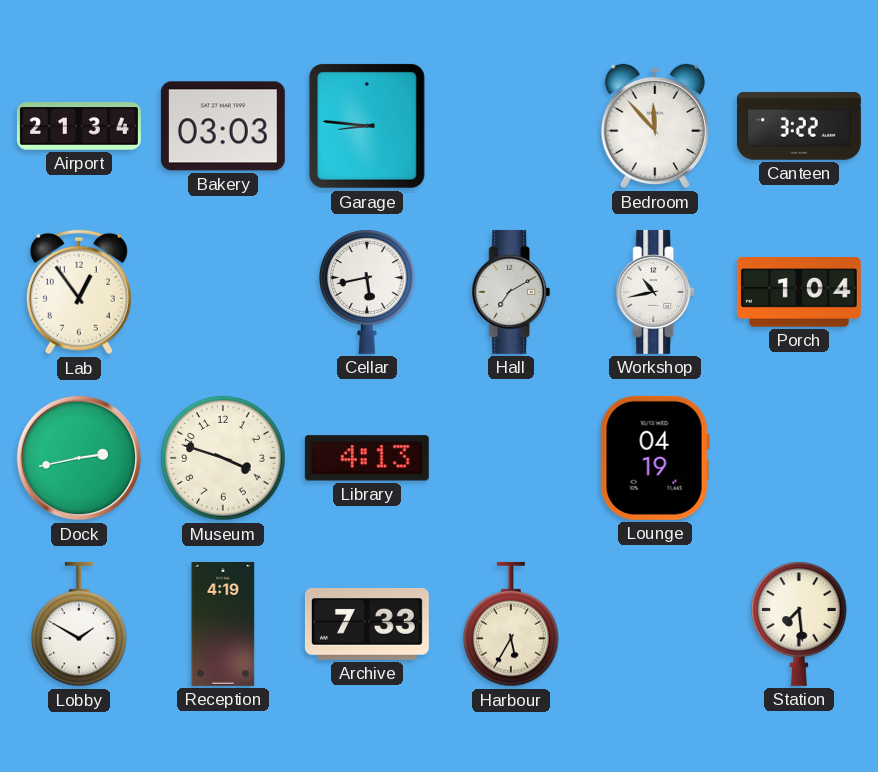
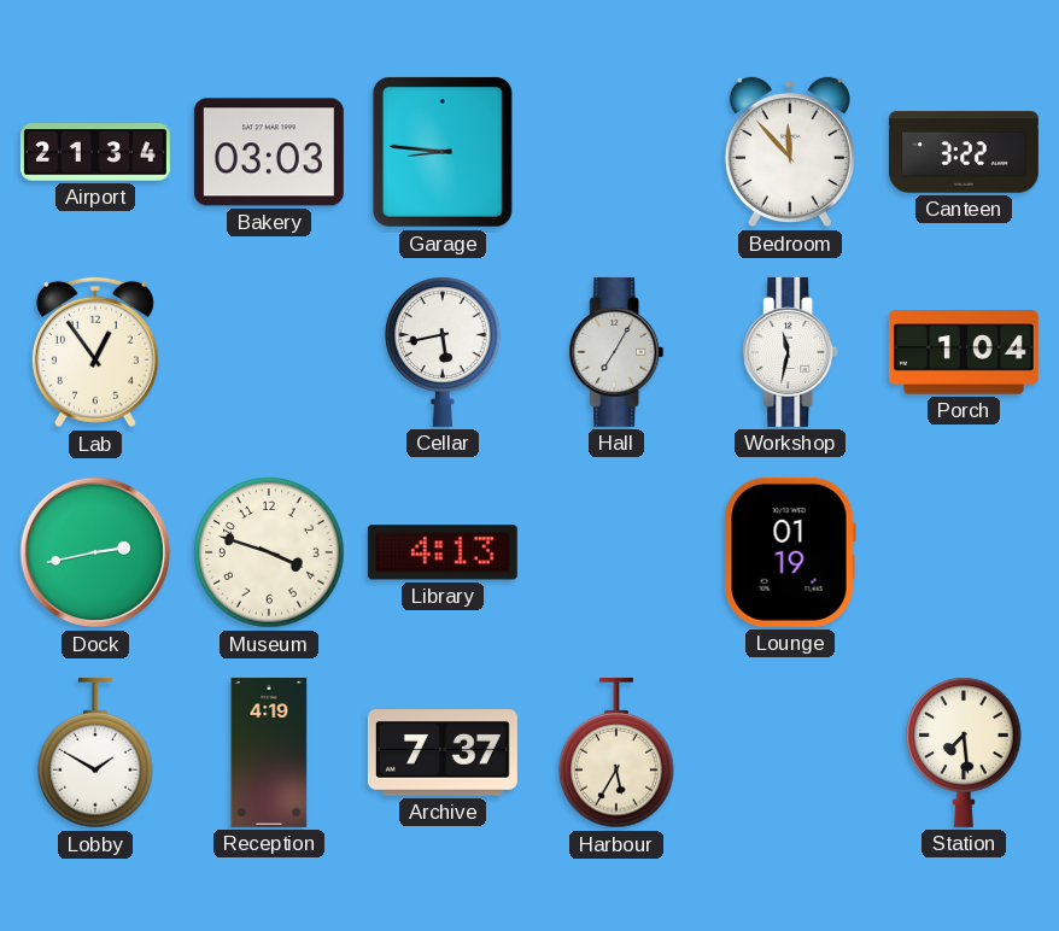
Hall: 7:10 -> 7:05 (616, 352)
Workshop: 10:43 -> 11:32 (790, 352)
Lounge: 04:19 -> 01:19 (790, 552)
Archive: 7:33 -> 7:37 (443, 754)
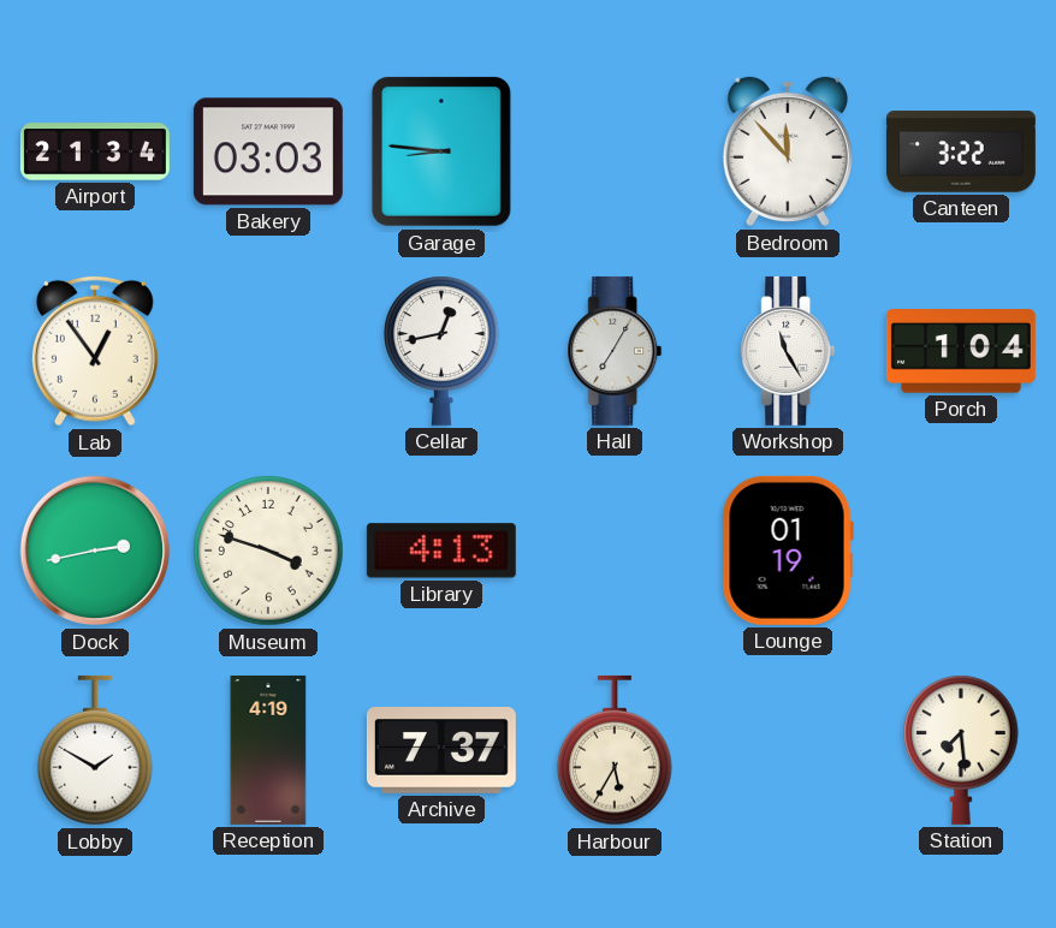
Cellar: 5:43 -> 12:43 (441, 351)
Workshop: 11:32 -> 11:25 (788, 351)
